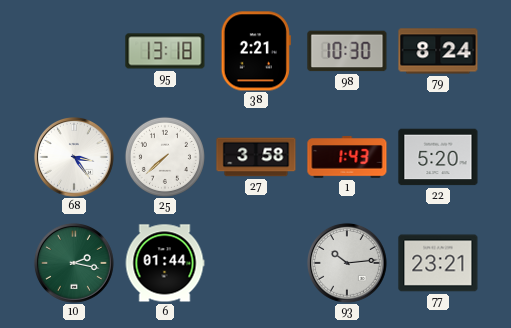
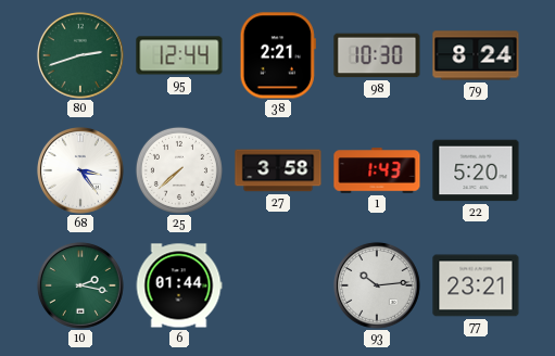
80: none -> 2:42 (80, 55)
95: 13:18 -> 12:44 (179, 55)
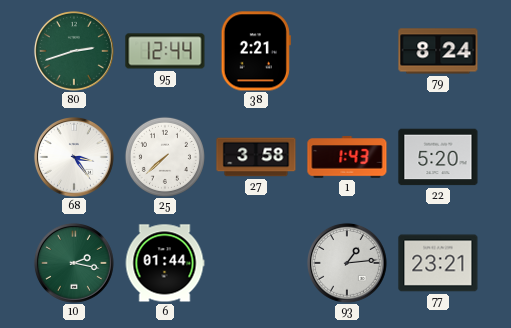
98: 10:30 -> none (377, 55)
93: 10:14 -> 1:14 (347, 263)
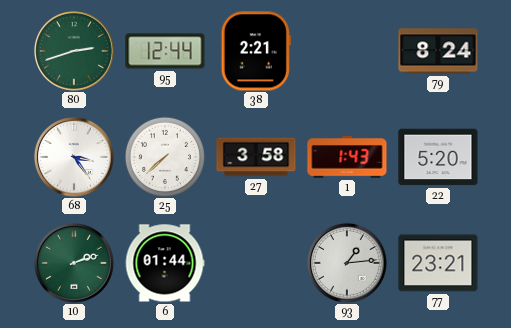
10: 2:17 -> 2:12 (74, 263)
